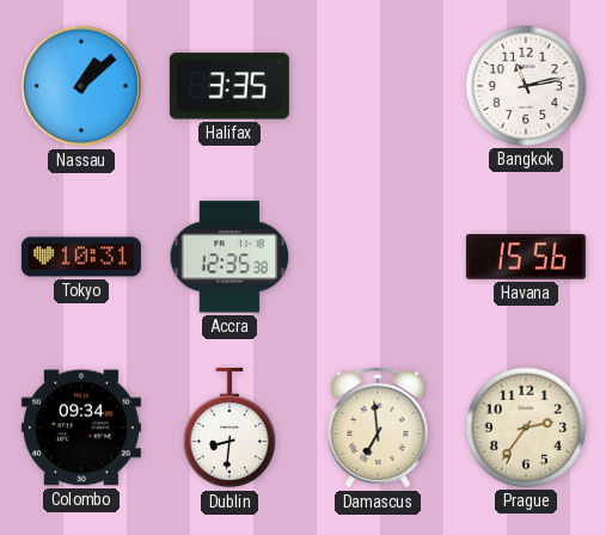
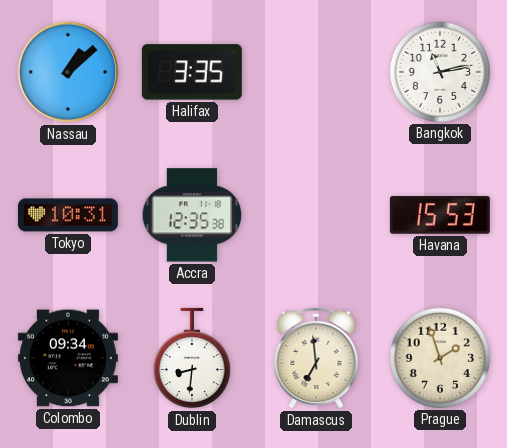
Havana: 15:56 -> 15:53 (440, 215)
Prague: 2:36 -> 1:57 (440, 358)
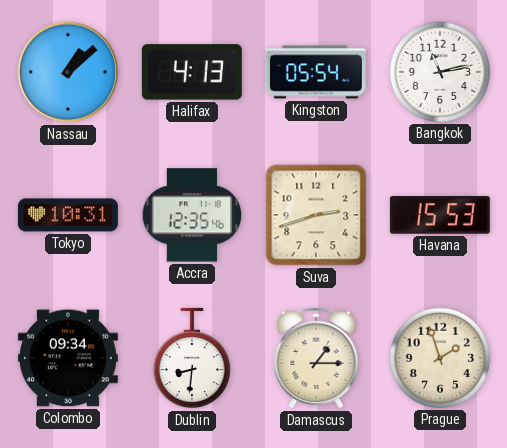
Halifax: 3:35 -> 4:13 (192, 72)
Kingston: none -> 05:54 (316, 72)
Accra: 12:35:38 -> 12:35:46 (192, 215)
Suva: none -> 2:42 (316, 215)
Damascus: 6:59 -> 1:15 (316, 358)
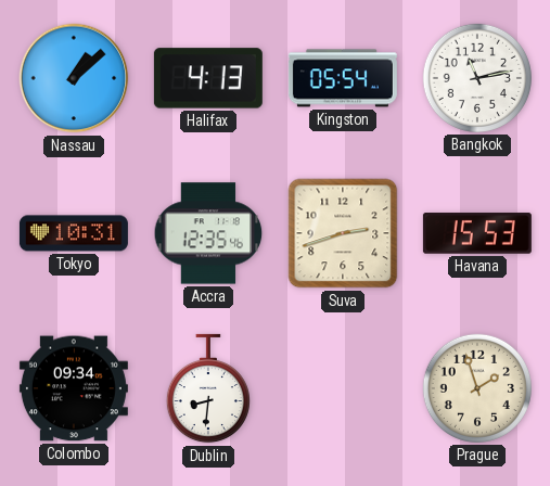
Damascus: 1:15 -> none (316, 358)
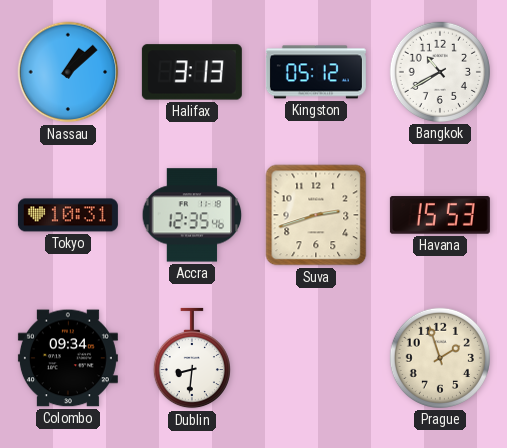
Halifax: 4:13 -> 3:13 (192, 72)
Kingston: 05:54 -> 05:12 (316, 72)
Bangkok: 11:13 -> 10:40 (440, 72)
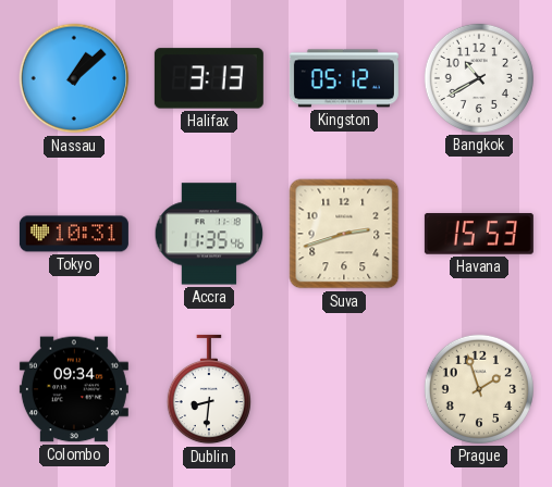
Accra: 12:35 -> 11:35 (209, 234)
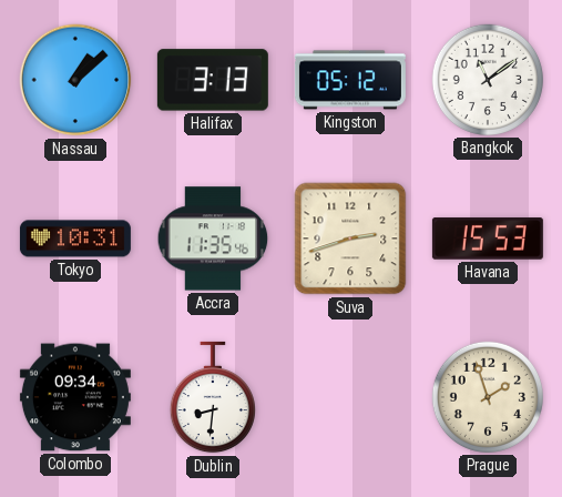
Bangkok: 10:40 -> 11:09 (488, 80)
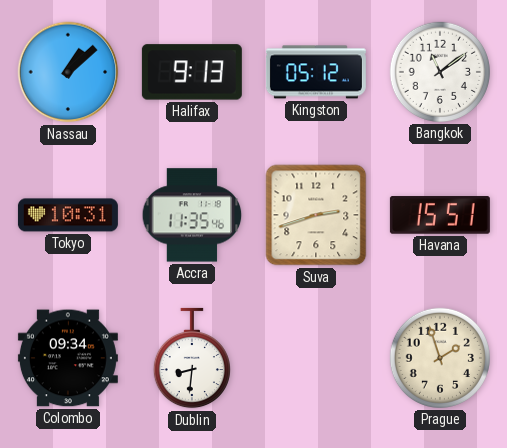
Halifax: 3:13 -> 9:13 (192, 72)
Havana: 15:53 -> 15:51 (440, 215)
